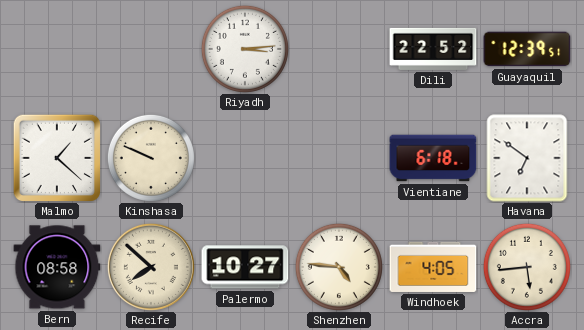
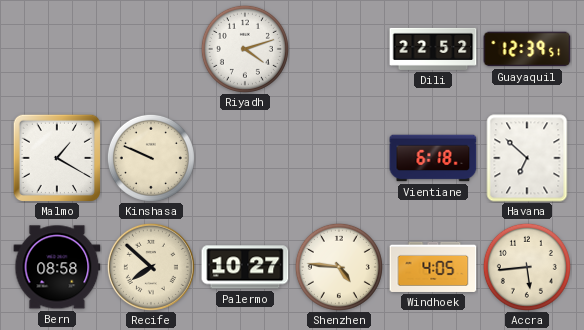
Riyadh: 3:14 -> 4:12 (245, 49)
Malmo: 1:22 -> 1:20 (56, 157)
Havana: 6:51 -> 6:52 (527, 158)
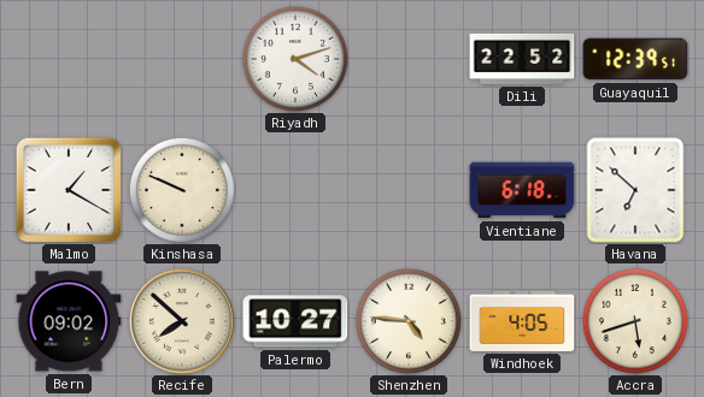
Bern: 08:58 -> 09:02 (69, 321)
Accra: 5:44 -> 5:42 (635, 321)
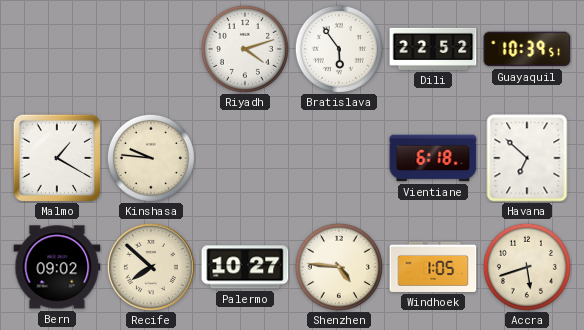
Bratislava: none -> 5:54 (339, 49)
Guayaquil: 12:39 -> 10:39 (527, 49)
Kinshasa: 9:49 -> 9:46 (151, 158)
Windhoek: 4:05 -> 1:05 (433, 267)
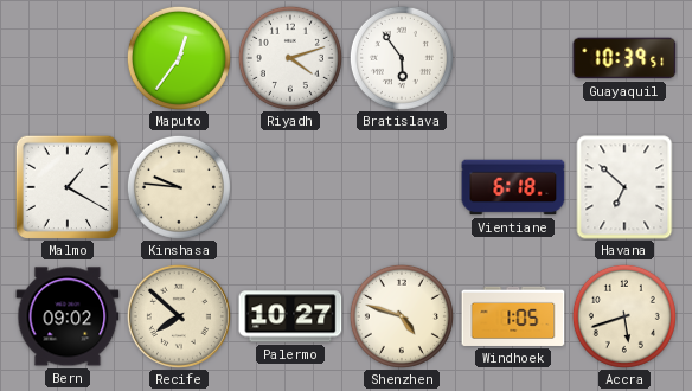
Maputo: none -> 12:36 (179, 58)
Dili: 22:52 -> none (433, 49)
Shenzhen: 4:46 -> 4:48 (402, 316)
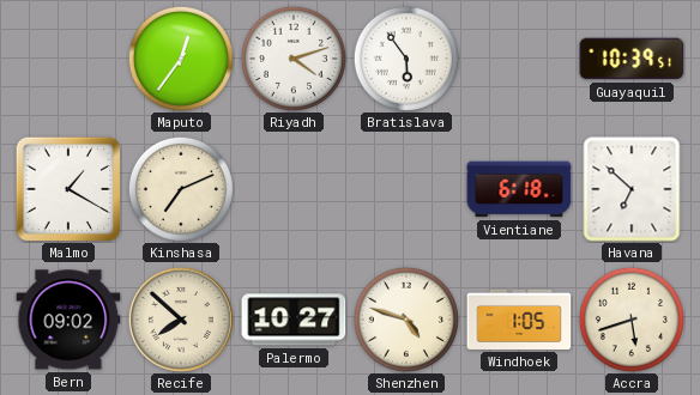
Kinshasa: 9:46 -> 7:11 (181, 189)
